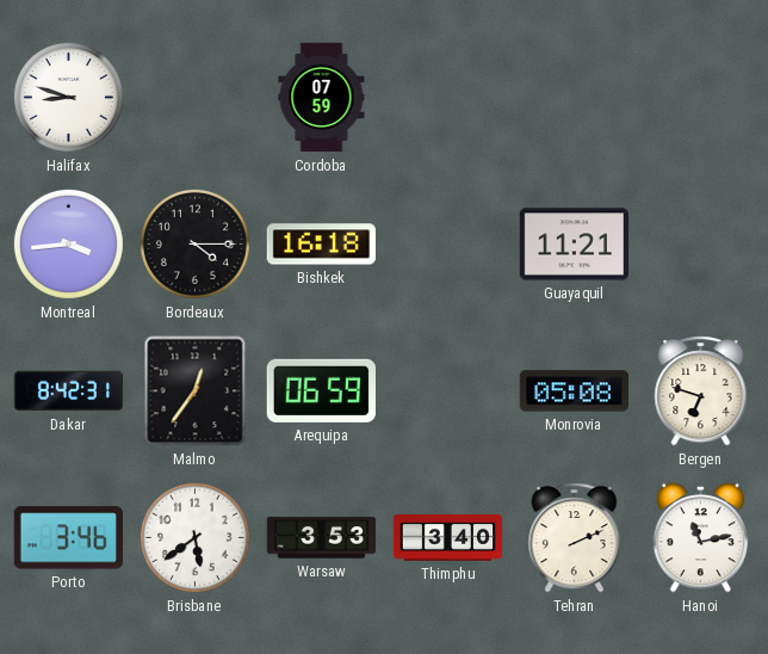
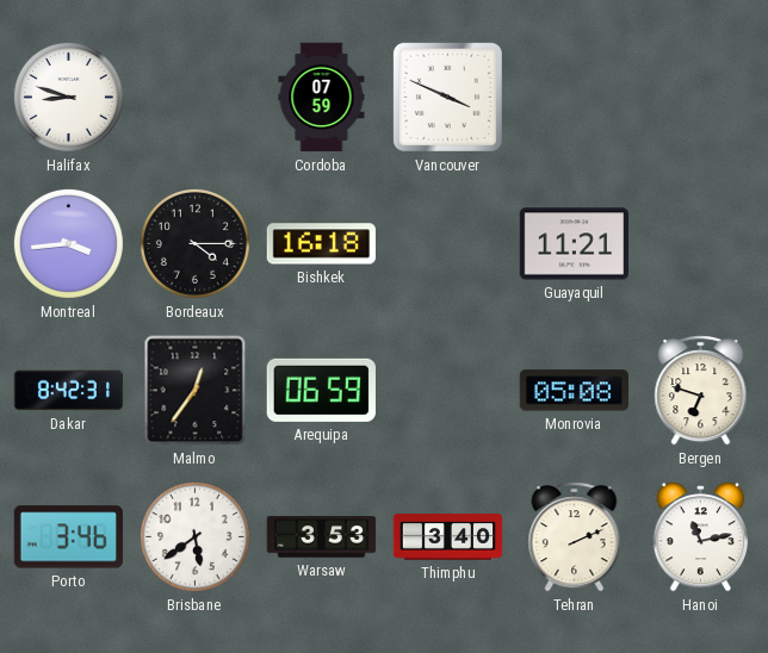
Vancouver: none -> 3:49 (447, 97)
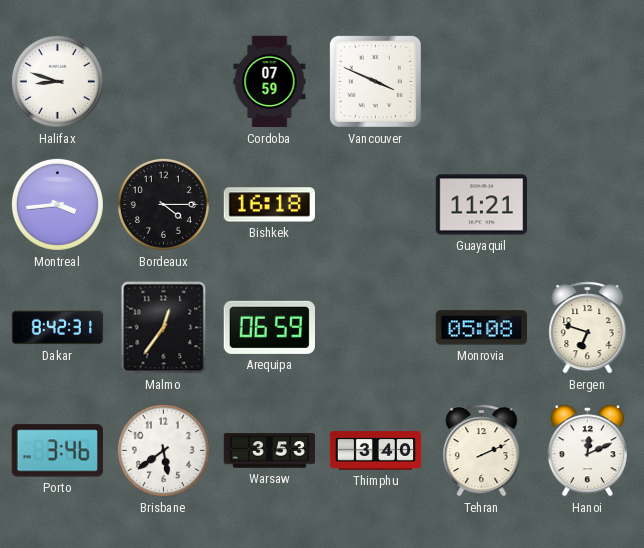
Hanoi: 11:13 -> 12:11 (588, 451)
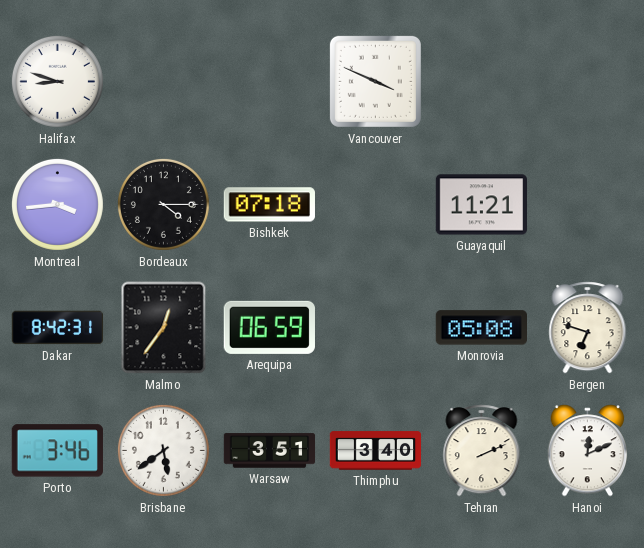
Cordoba: 07:59 -> none (270, 82)
Bishkek: 16:18 -> 07:18 (269, 205)
Warsaw: 3:53 -> 3:51 (270, 451)
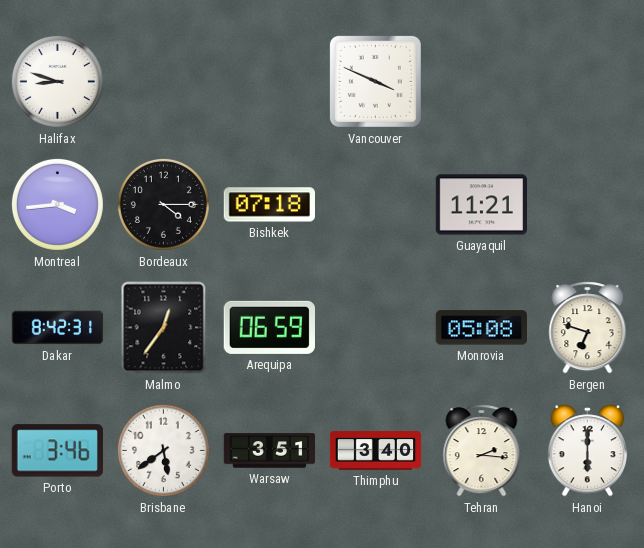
Tehran: 2:11 -> 2:16 (482, 451)
Hanoi: 12:11 -> 6:00 (588, 451)
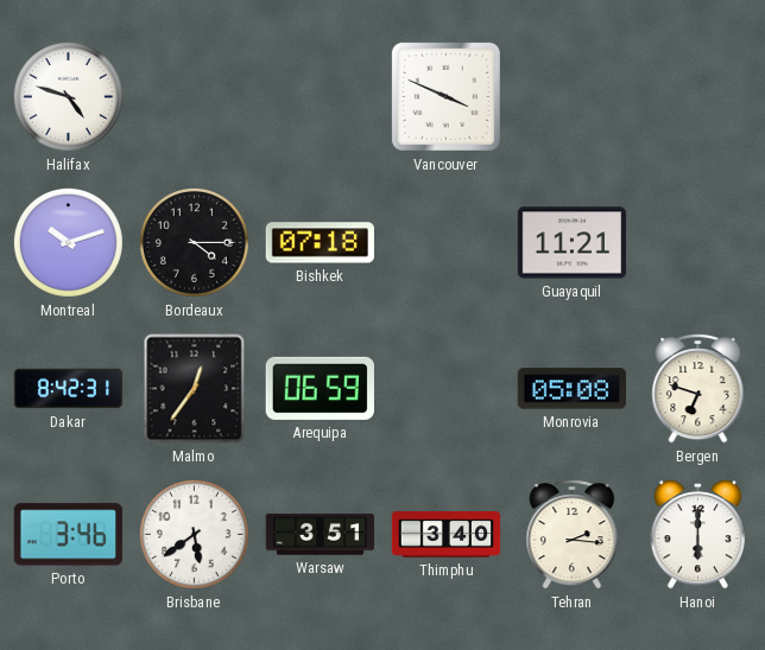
Halifax: 8:48 -> 4:48 (68, 96)
Montreal: 3:44 -> 10:12 (68, 242)
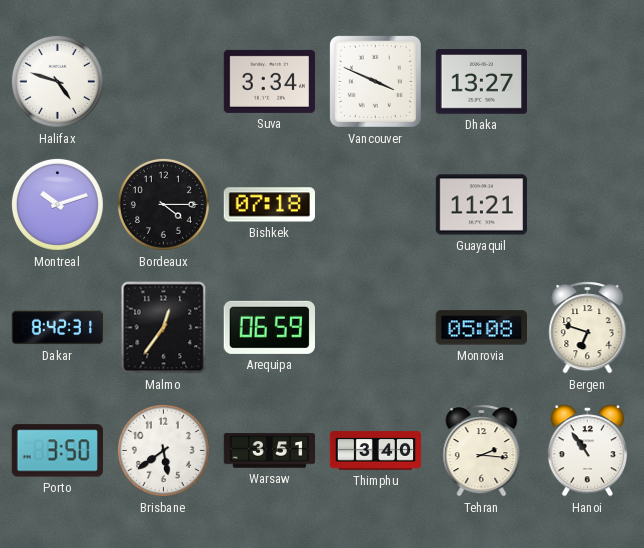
Suva: none -> 3:34 (269, 81)
Dhaka: none -> 13:27 (481, 82)
Porto: 3:46 -> 3:50 (57, 451)
Hanoi: 6:00 -> 10:54 (588, 451)
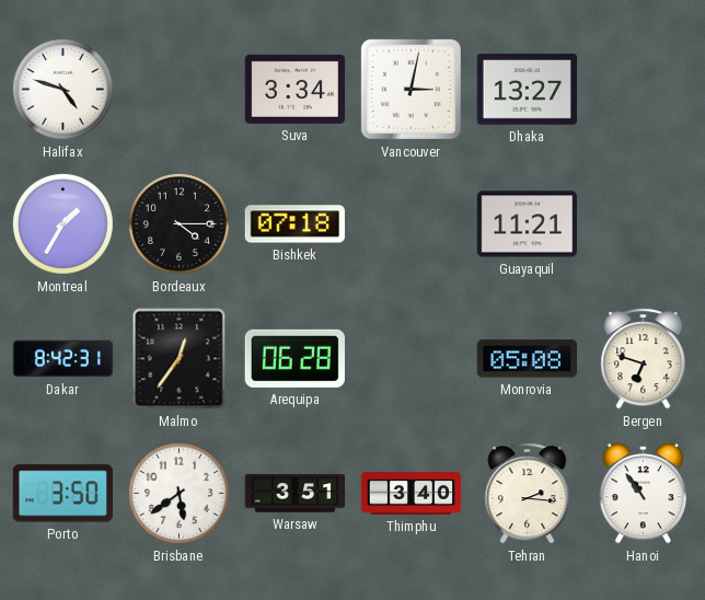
Vancouver: 3:49 -> 3:02 (411, 89)
Montreal: 10:12 -> 1:35 (62, 223)
Arequipa: 06:59 -> 06:28 (294, 358)
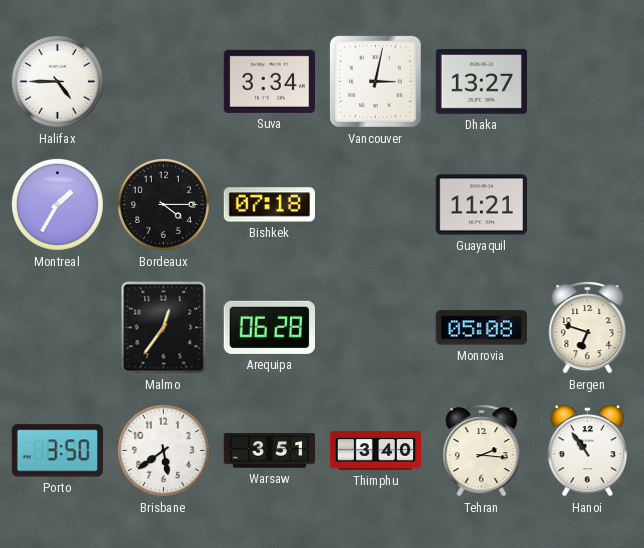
Halifax: 4:48 -> 4:45 (57, 81)
Dakar: 8:42 -> none (63, 359)
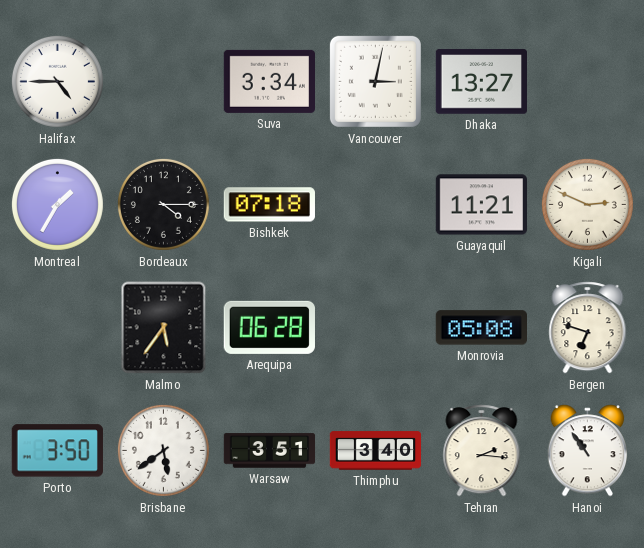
Kigali: none -> 2:49 (587, 204)
Malmo: 12:36 -> 5:36 (164, 328)
